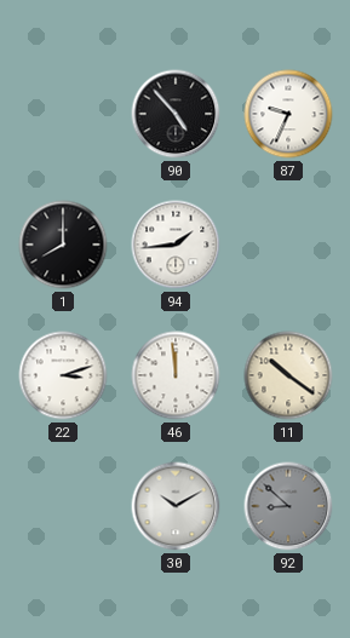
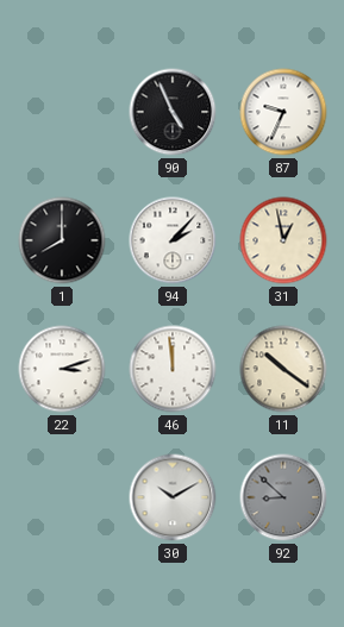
90: 4:53 -> 4:56 (173, 112)
94: 1:44 -> 2:07 (173, 240)
31: none -> 12:58 (283, 240)
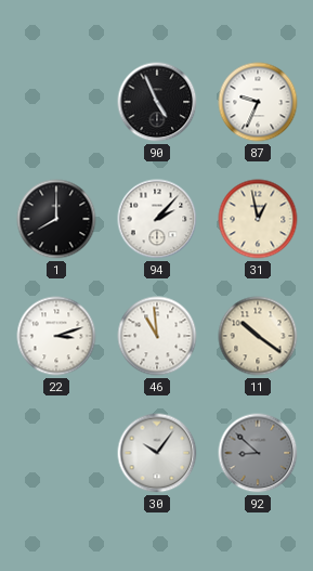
46: 11:59 -> 10:59 (157, 336)
30: 10:10 -> 10:06 (157, 453)
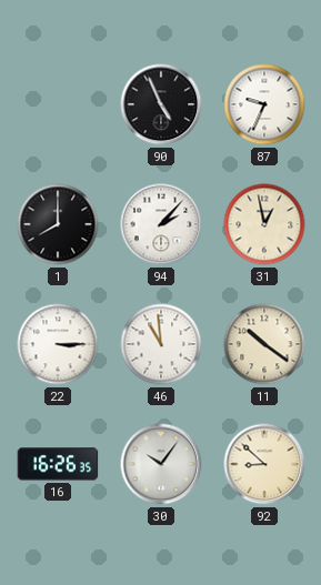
22: 3:12 -> 3:15 (58, 344)
16: none -> 16:26 (58, 464)
92 dial: grey -> cream (264, 464)
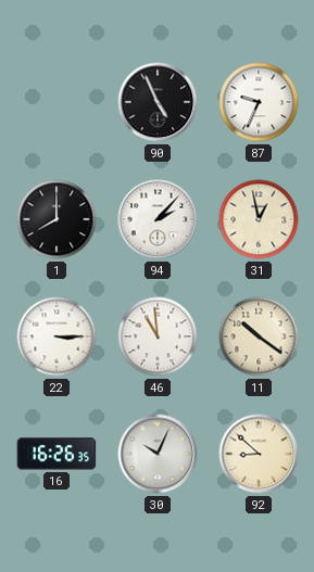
30: 10:06 -> 10:04 (158, 454)
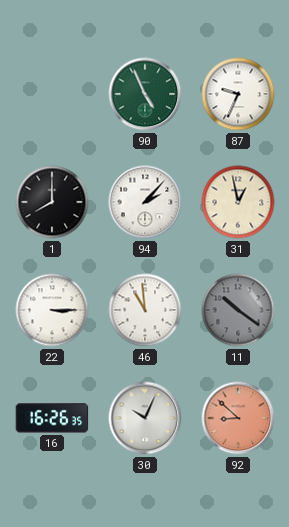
90 dial: black -> green (145, 94)
11 dial: cream -> grey (238, 310)
92 dial: cream -> salmon (238, 418)
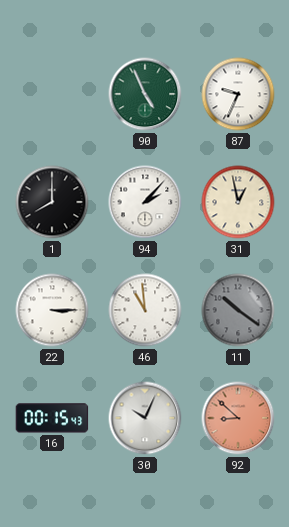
16: 16:26 -> 00:15 (52, 418)
